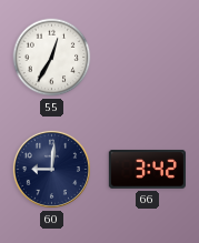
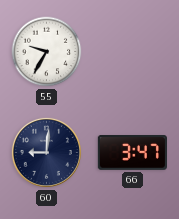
55: 12:35 -> 9:35 (47, 52)
66: 3:42 -> 3:47 (132, 153)
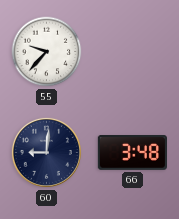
55: 9:35 -> 9:37 (47, 52)
66: 3:47 -> 3:48 (132, 153)
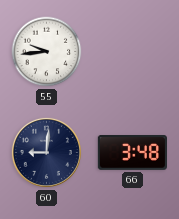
55: 9:37 -> 9:44 (47, 52)
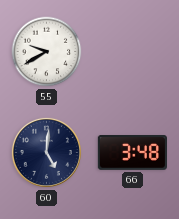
55: 9:44 -> 9:40 (47, 52)
60: 9:01 -> 5:01 (46, 152)
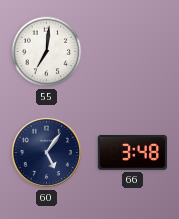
55: 9:40 -> 7:01 (47, 52)
60: 5:01 -> 5:06 (46, 152)
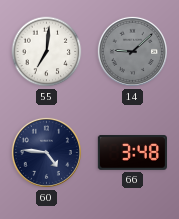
14: none -> 9:08 (132, 51)
60: 5:06 -> 4:46 (46, 152)
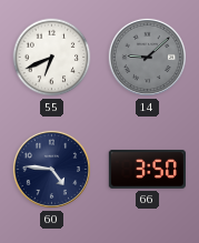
55: 7:01 -> 6:41 (52, 58)
66: 3:48 -> 3:50 (147, 170)
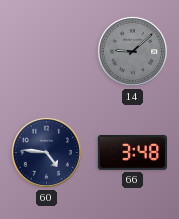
55: 6:41 -> none (52, 58)
66: 3:50 -> 3:48 (132, 153)
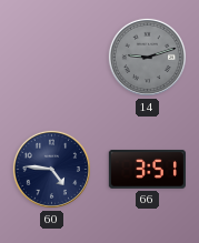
14: 9:08 -> 9:12 (147, 57)
66: 3:48 -> 3:51 (147, 170)
